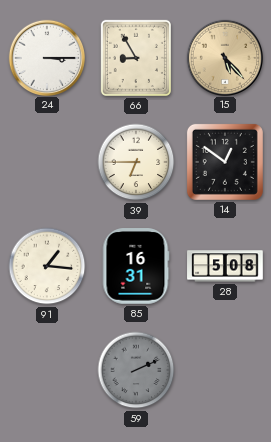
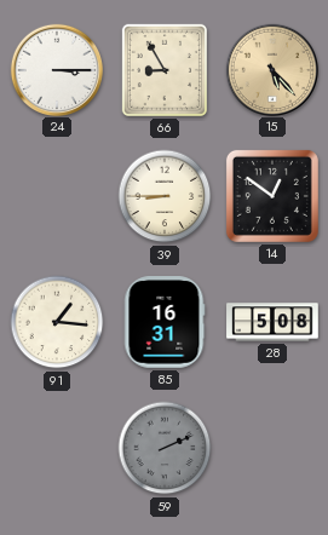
39: 6:45 -> 8:45 (165, 196)
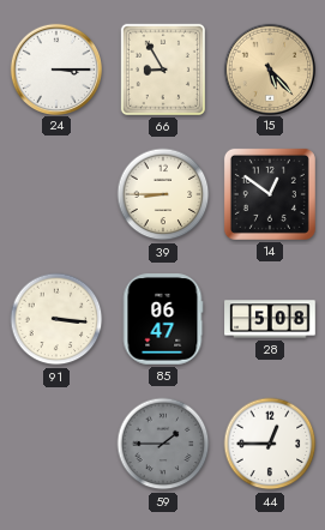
91: 1:16 -> 3:16 (56, 319)
85: 16:31 -> 06:47 (163, 319)
59: 2:11 -> 1:45 (163, 444)
44: none -> 12:45 (270, 444)
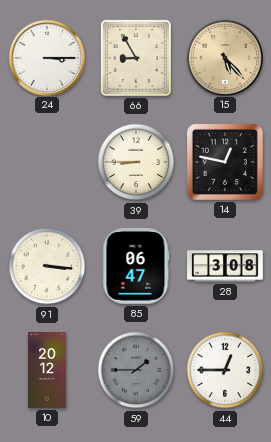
14: 12:51 -> 12:47 (225, 162)
28: 5:08 -> 3:08 (225, 266)
10: none -> 20:12 (47, 370)
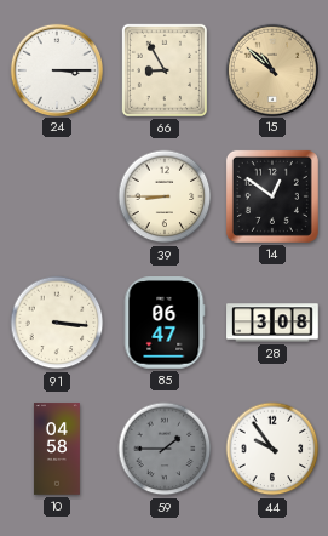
15: 5:23 -> 10:52 (271, 69)
14: 12:47 -> 12:51 (272, 196)
10: 20:12 -> 04:58 (57, 449)
44: 12:45 -> 9:54 (272, 449)
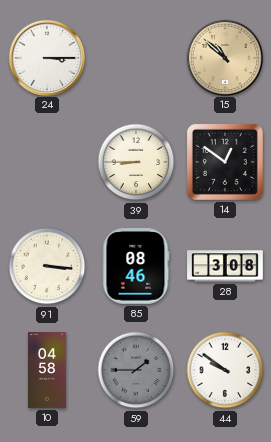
66: 8:55 -> none (165, 70)
85: 06:47 -> 08:46 (136, 266)
44: 9:54 -> 9:51 (225, 370)
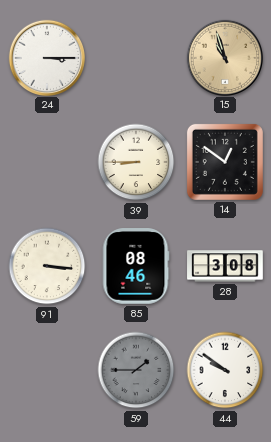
15: 10:52 -> 10:57 (224, 57)
10: 04:58 -> none (47, 370)
